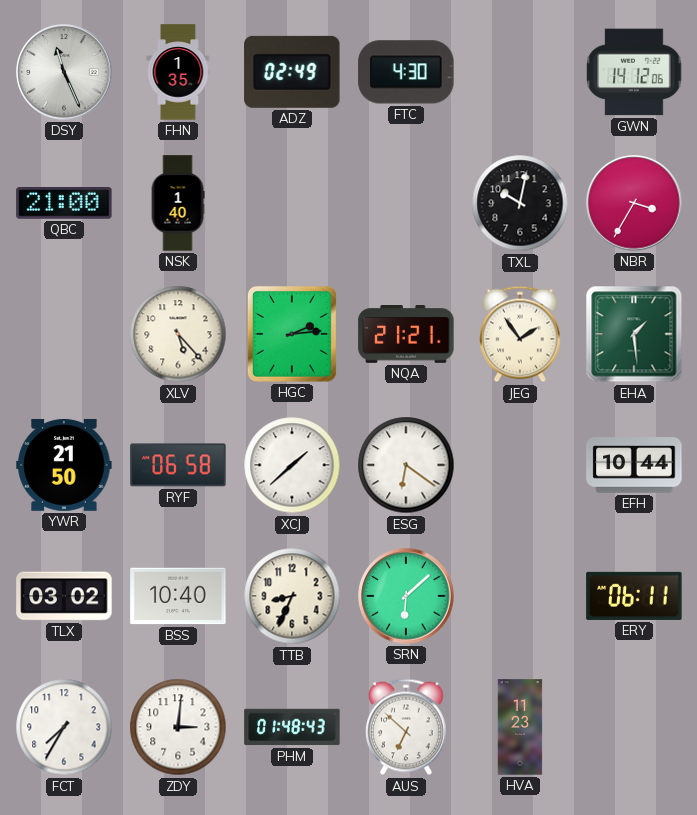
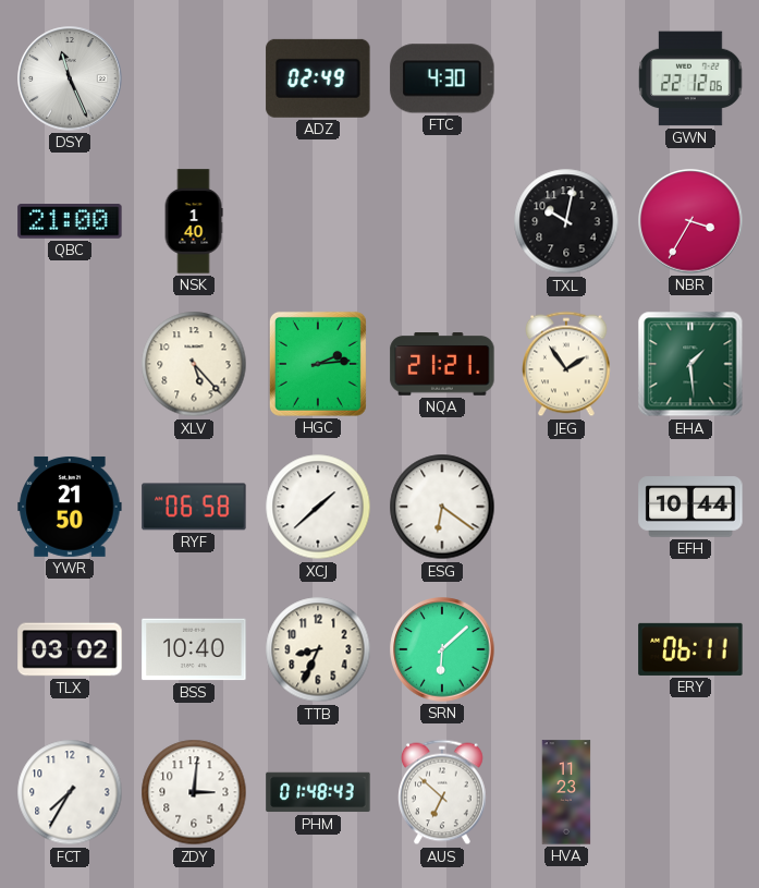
FHN: 1:35 -> none (178, 72)
GWN: 14:12 -> 22:12 (690, 78)
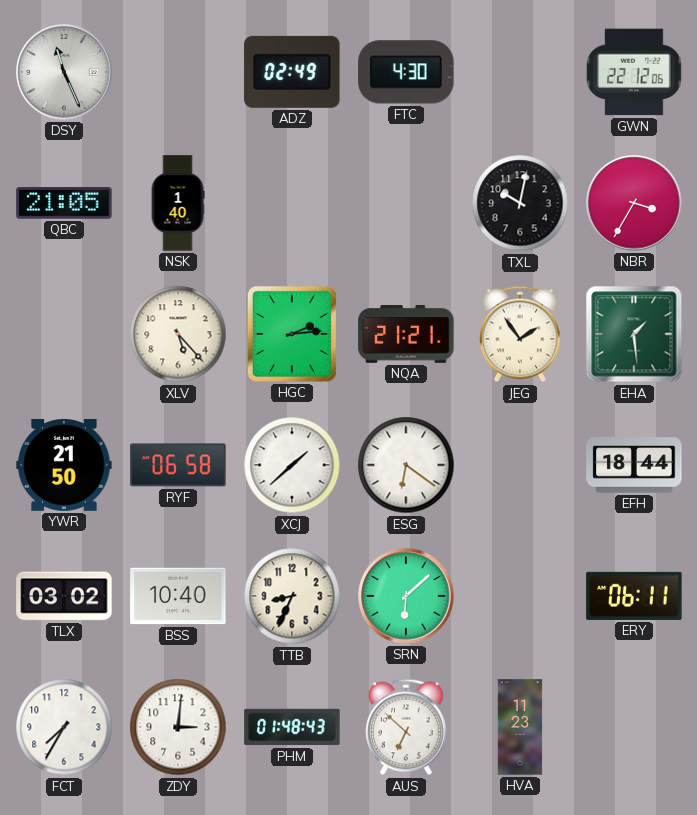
QBC: 21:00 -> 21:05 (64, 204)
EFH: 10:44 -> 18:44 (634, 465)
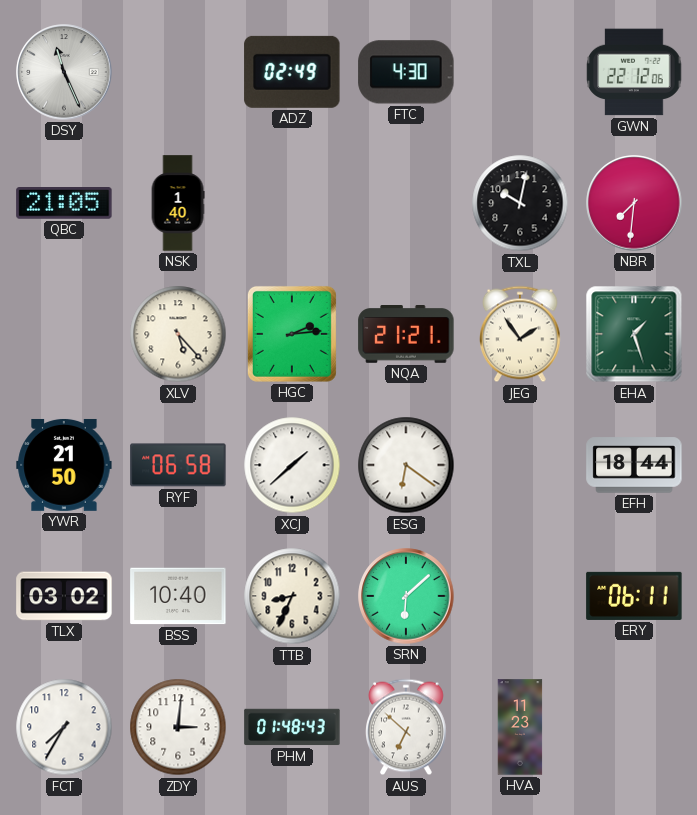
NBR: 3:35 -> 7:31 (634, 203)
EHA: 1:29 -> 1:27 (634, 334)
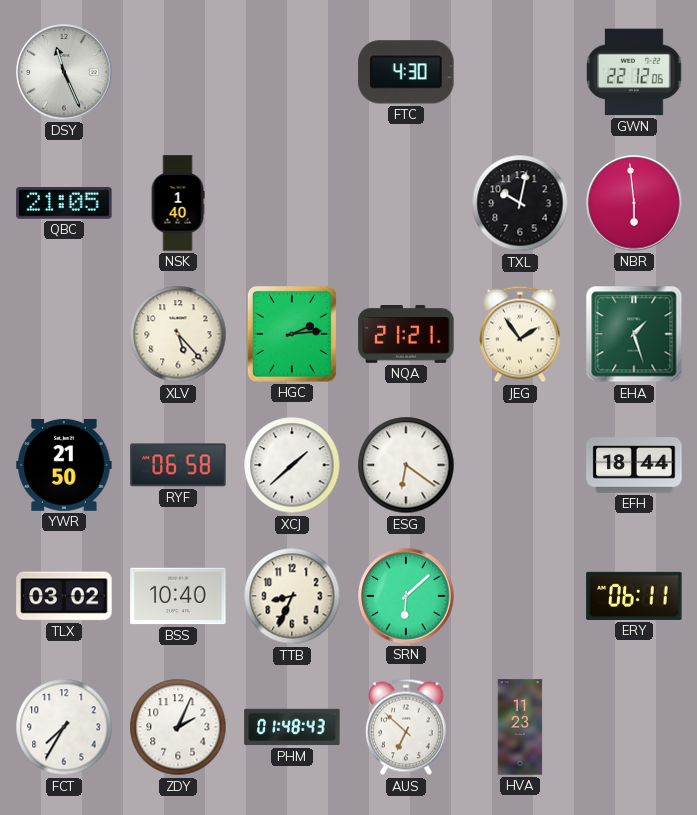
ADZ: 02:49 -> none (292, 72)
NBR: 7:31 -> 5:59 (634, 203)
ZDY: 3:01 -> 2:04 (178, 727)
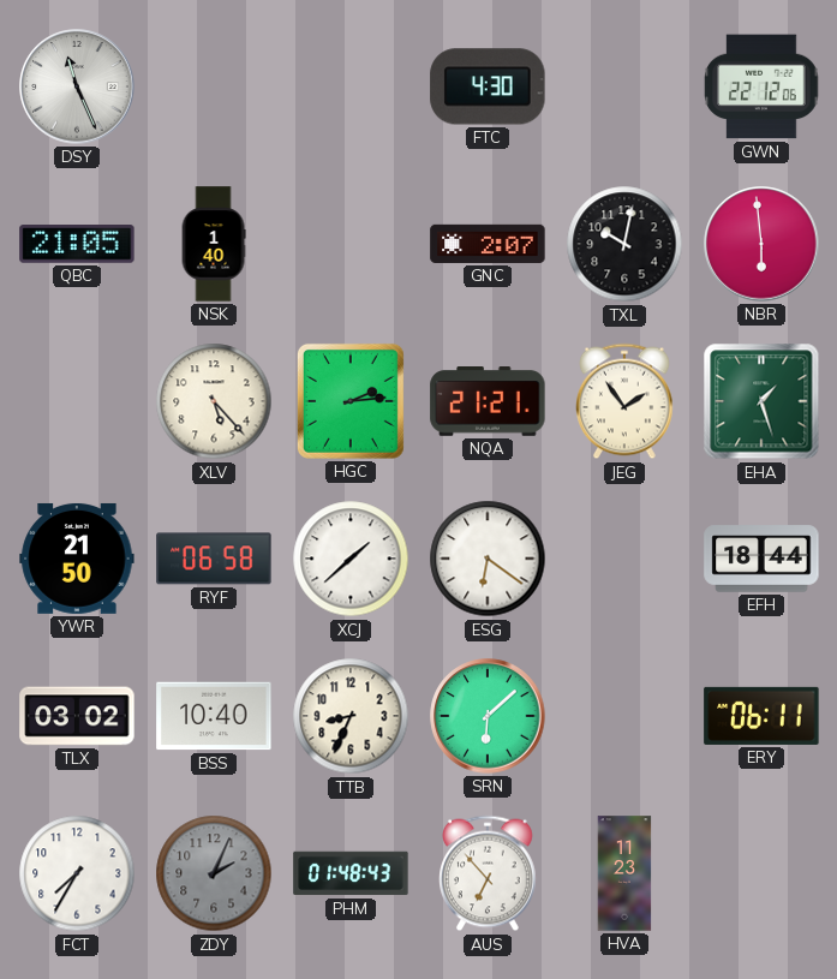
GNC: none -> 2:07 (488, 244)
ZDY dial: white -> grey (214, 873)
AUS: 6:52 -> 6:53 (489, 873)
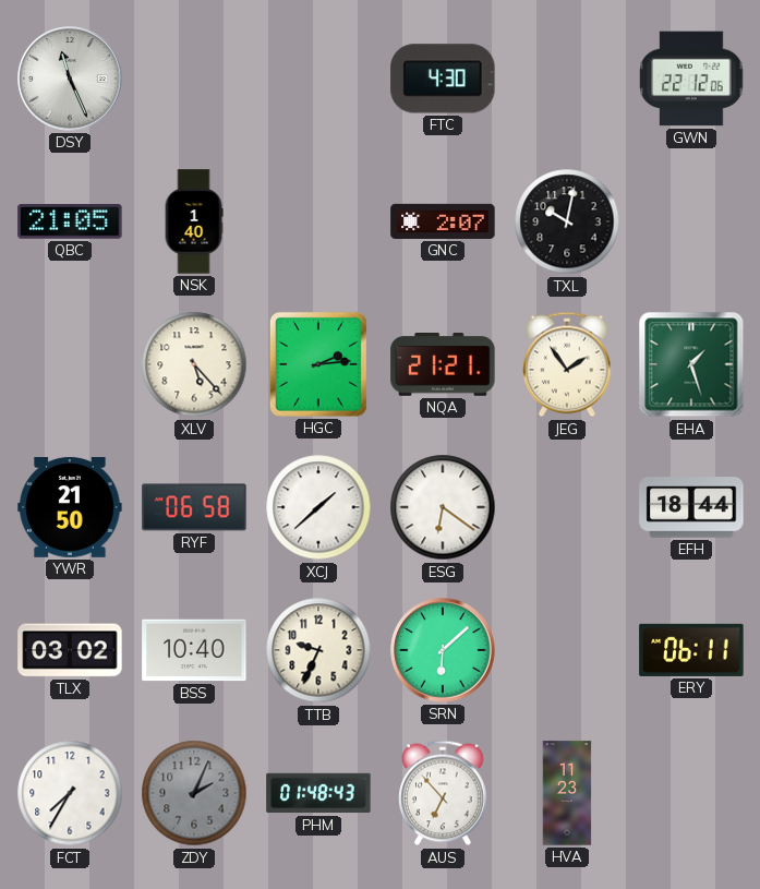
NBR: 5:59 -> none (761, 244)
TTB: 8:34 -> 9:34 (318, 650)
